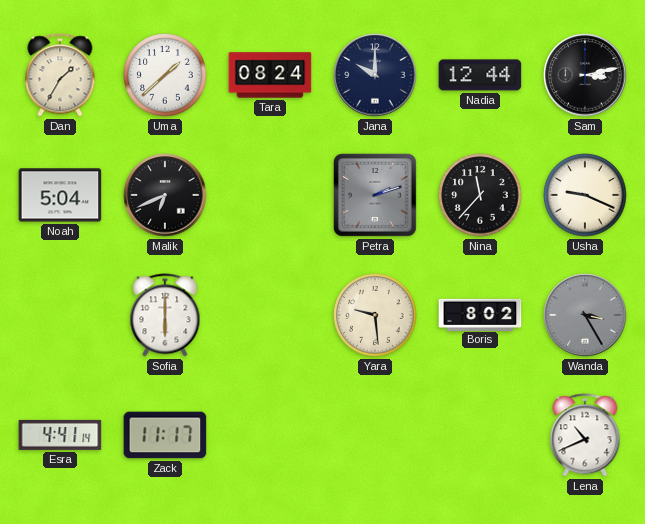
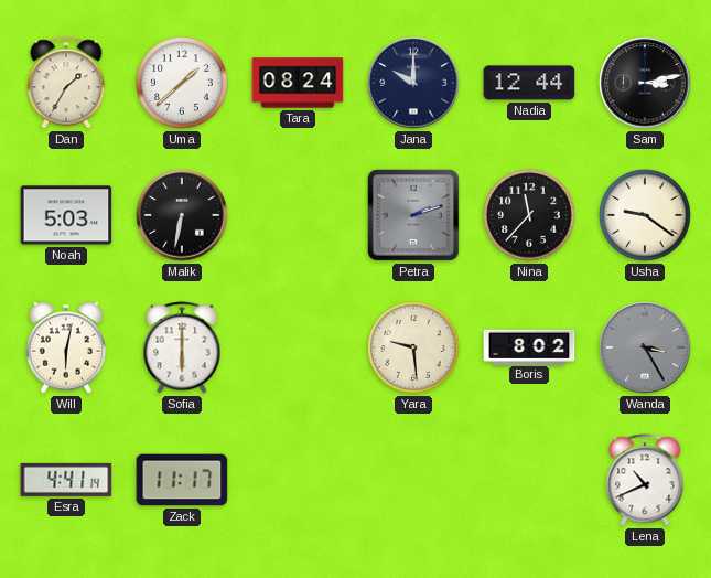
Noah: 5:04 -> 5:03 (66, 215)
Malik: 6:41 -> 6:32 (182, 215)
Usha: 9:19 -> 9:21 (645, 215)
Will: none -> 6:02 (66, 347)
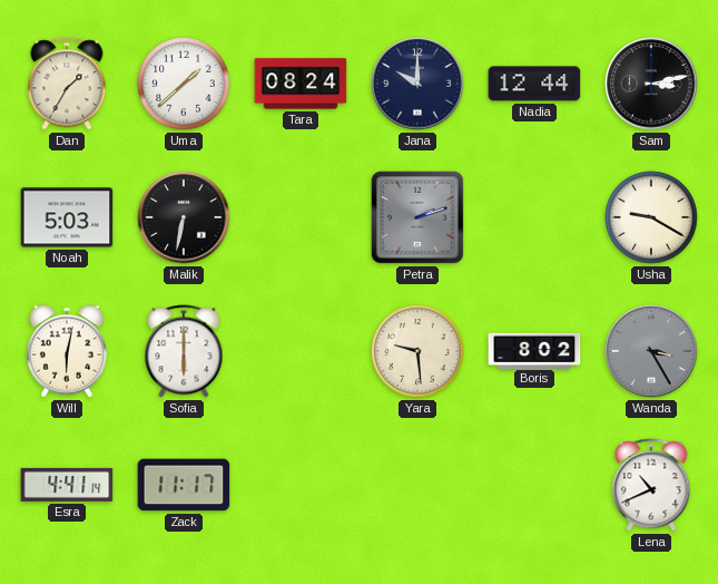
Nina: 11:37 -> none (529, 215)
Usha: 9:21 -> 9:20 (651, 217)
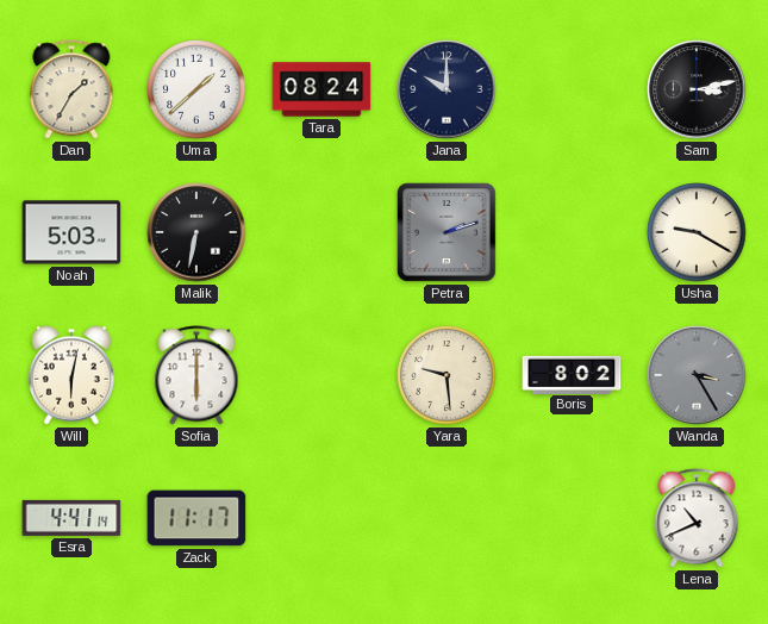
Nadia: 12:44 -> none (534, 84)
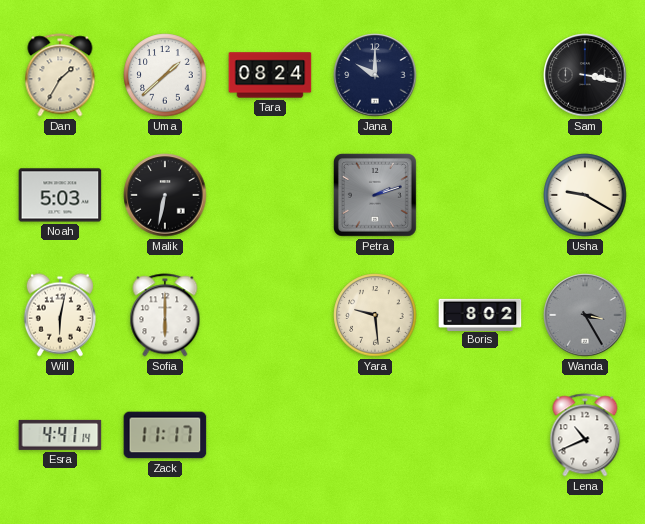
Sam: 3:13 -> 3:17 (585, 75)
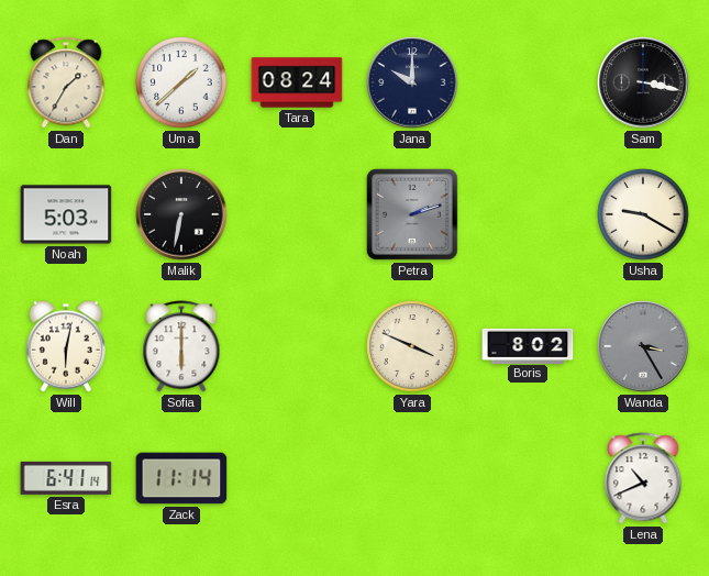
Yara: 9:29 -> 3:49 (412, 346)
Esra: 4:41 -> 6:41 (66, 478)
Zack: 11:17 -> 11:14 (181, 478)
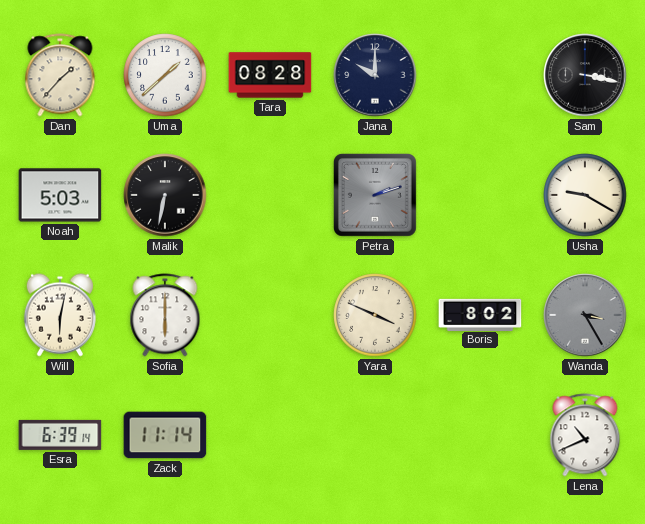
Dan: 1:35 -> 1:37 (60, 75)
Tara: 08:24 -> 08:28 (270, 75)
Esra: 6:41 -> 6:39 (60, 435)
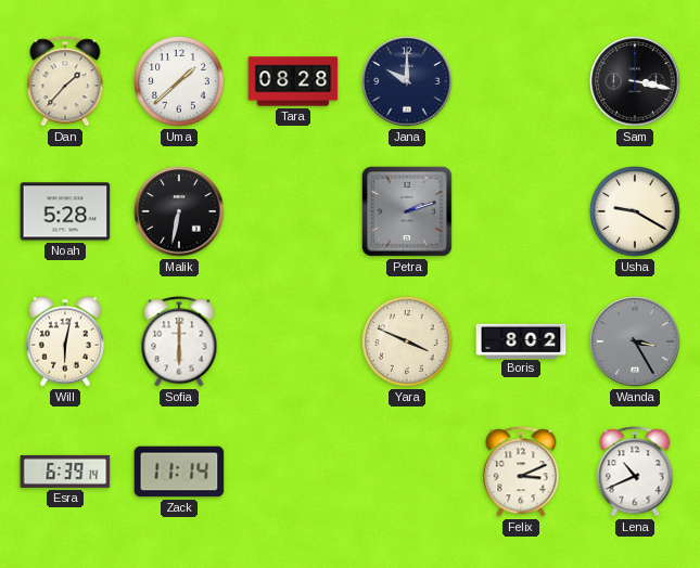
Noah: 5:03 -> 5:28 (65, 211)
Felix: none -> 3:11 (521, 472)
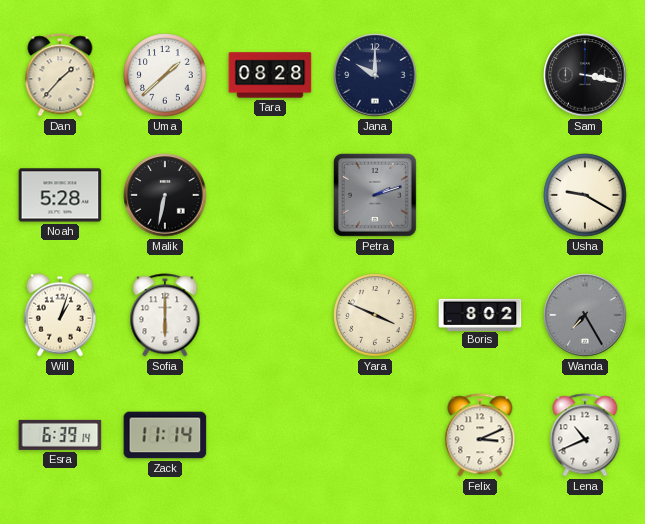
Will: 6:02 -> 1:03 (60, 315)
Wanda: 3:25 -> 7:25 (585, 315)
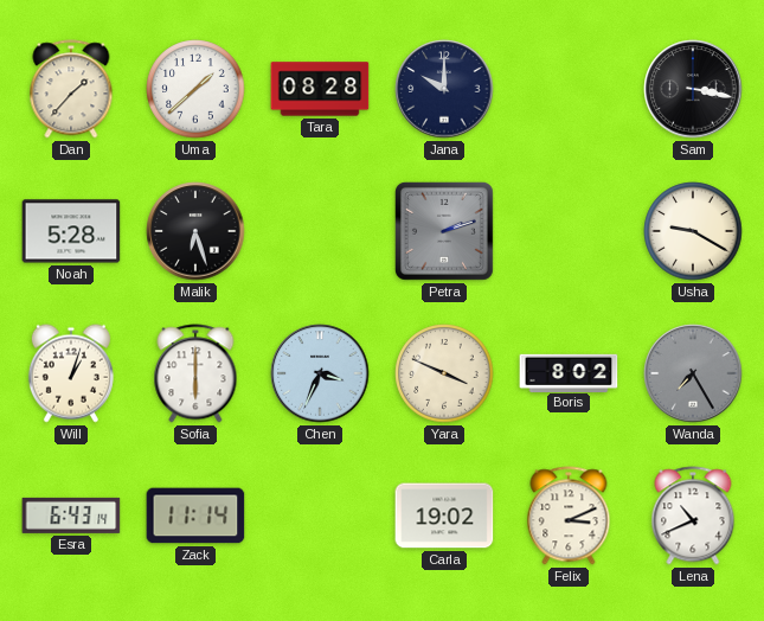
Malik: 6:32 -> 6:27 (195, 231)
Chen: none -> 3:34 (320, 373)
Esra: 6:39 -> 6:43 (71, 516)
Carla: none -> 19:02 (444, 516)
